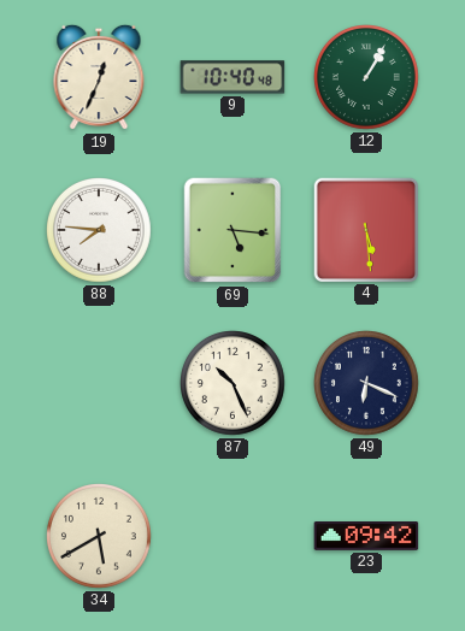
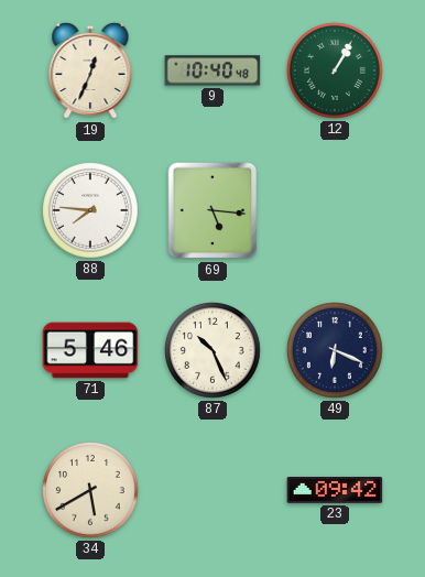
4: 5:29 -> none (365, 229)
71: none -> 5:46 (90, 350)
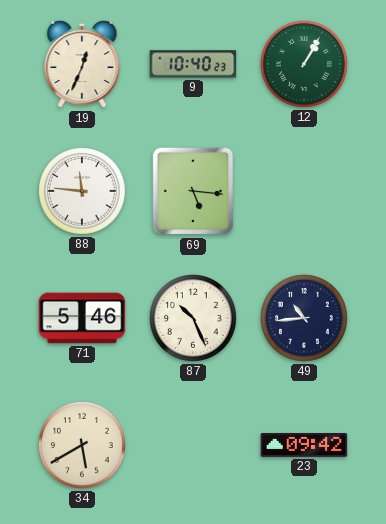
9: 10:40:48 -> 10:40:23 (193, 64)
88: 7:46 -> 11:46 (83, 192)
49: 6:19 -> 10:44 (305, 319)
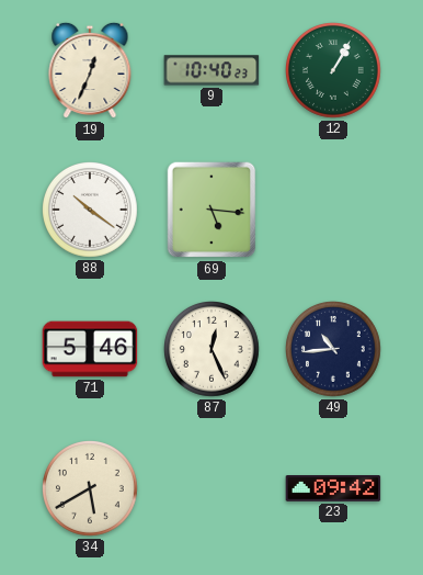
88: 11:46 -> 10:21 (91, 211)
87: 10:26 -> 12:26 (213, 350)
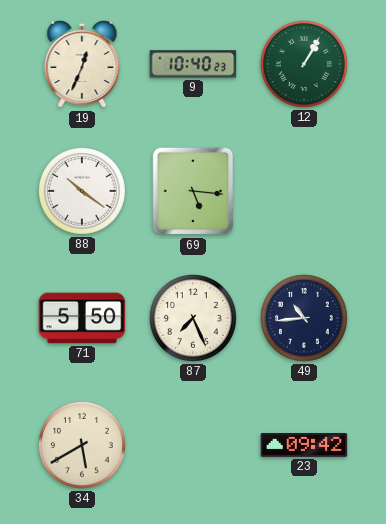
71: 5:46 -> 5:50 (82, 318)
87: 12:26 -> 7:26 (194, 319)
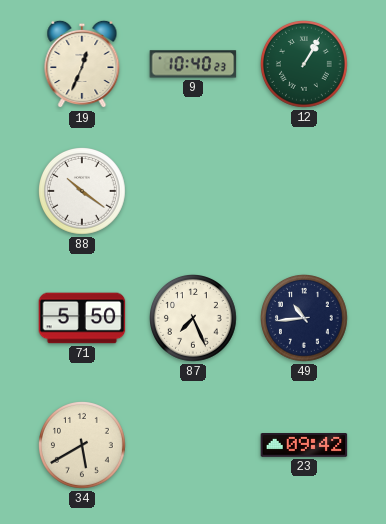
69: 5:16 -> none (193, 191)
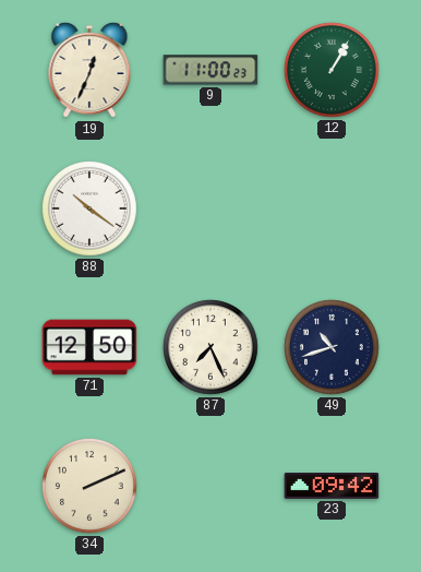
9: 10:40 -> 11:00 (211, 70)
71: 5:50 -> 12:50 (89, 347)
49: 10:44 -> 10:42 (333, 348)
34: 5:40 -> 2:11 (91, 487)
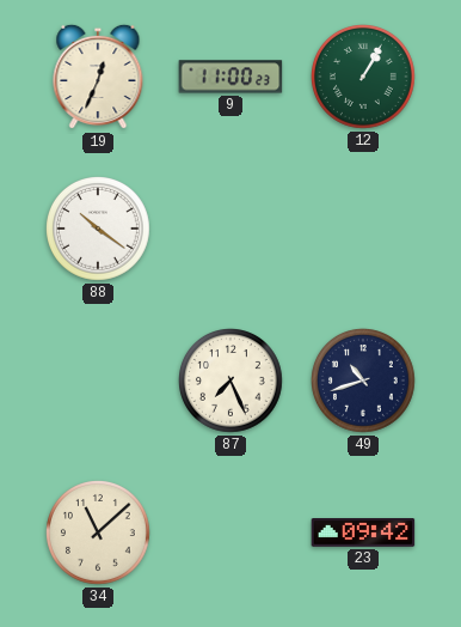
71: 12:50 -> none (89, 347)
34: 2:11 -> 11:08 (99, 534)
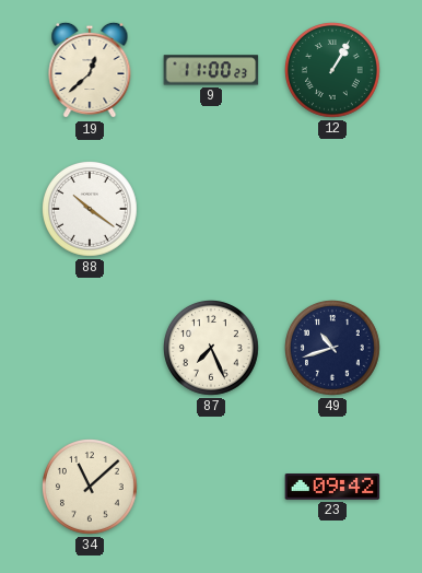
19: 12:34 -> 12:38 (90, 70)
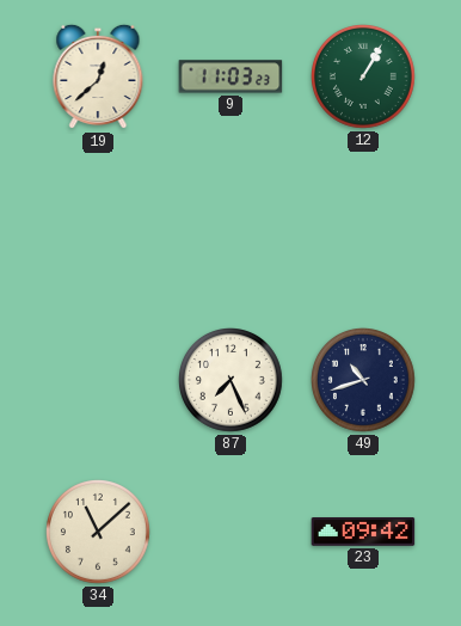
9: 11:00 -> 11:03 (230, 76)
88: 10:21 -> none (91, 210)
